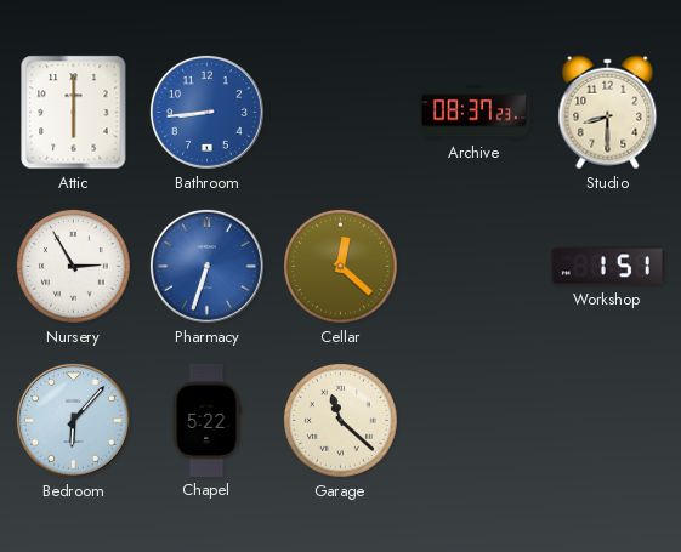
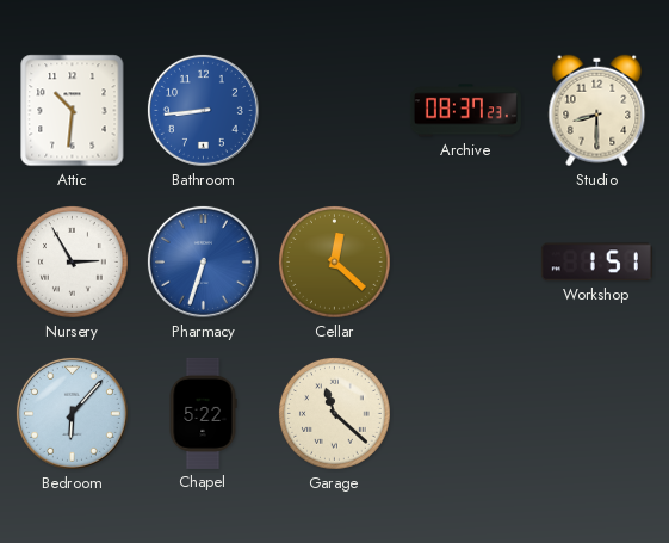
Attic: 6:00 -> 10:31 (73, 111)
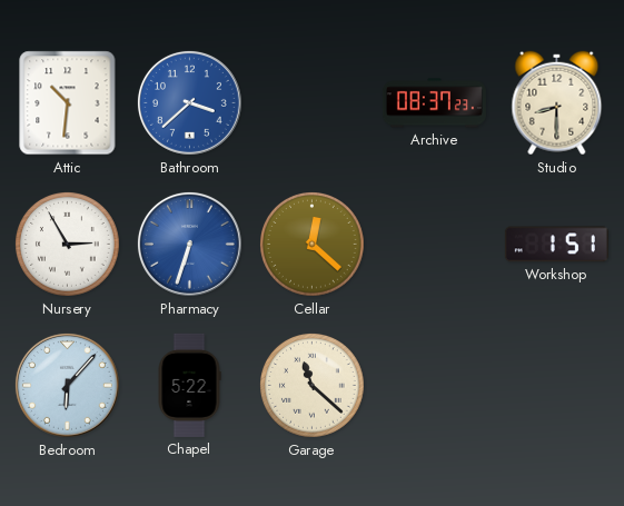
Bathroom: 8:44 -> 3:38 (189, 102)
